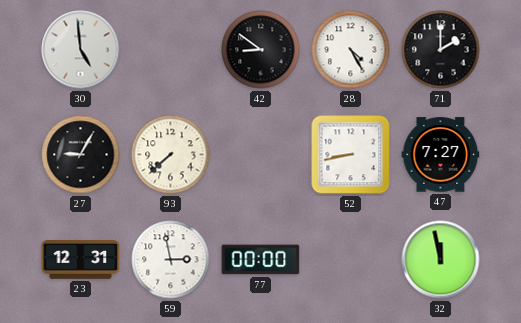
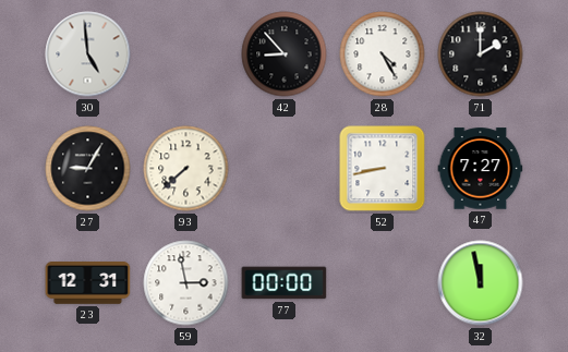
42: 8:51 -> 8:53 (285, 54)
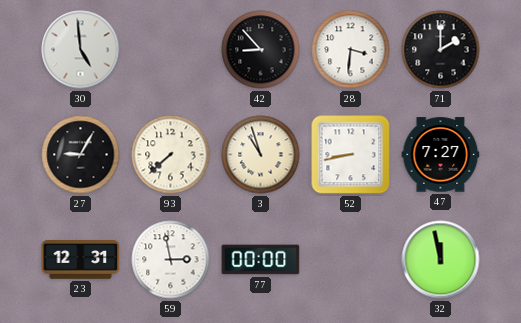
28: 4:25 -> 3:31 (351, 50)
3: none -> 10:57 (261, 155)
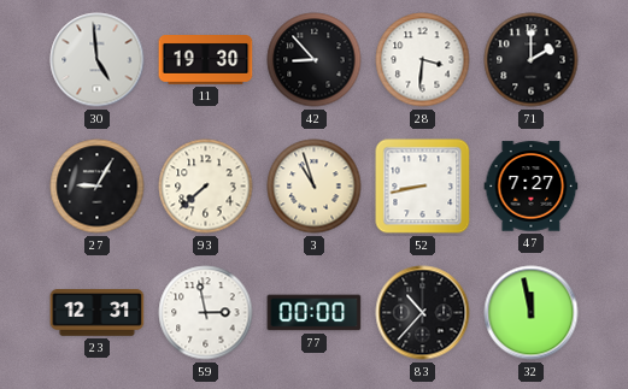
11: none -> 19:30 (206, 60)
83: none -> 10:37 (423, 313)
